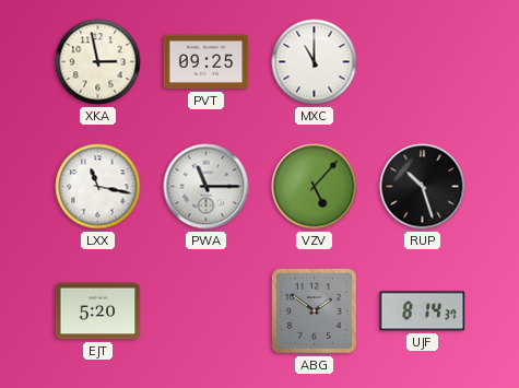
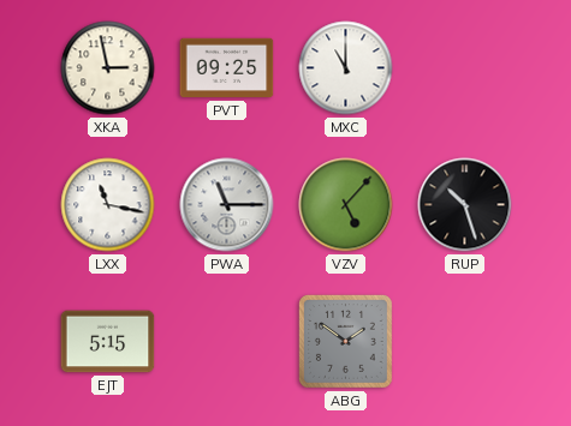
EJT: 5:20 -> 5:15 (108, 342)
UJF: 8:14 -> none (423, 311)
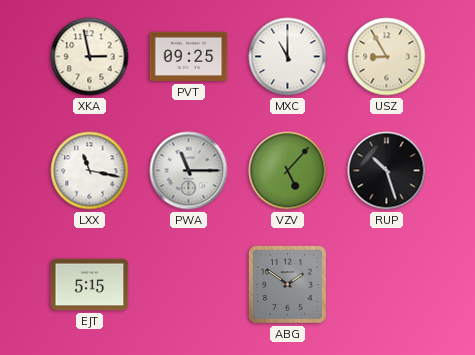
USZ: none -> 8:55 (387, 57)
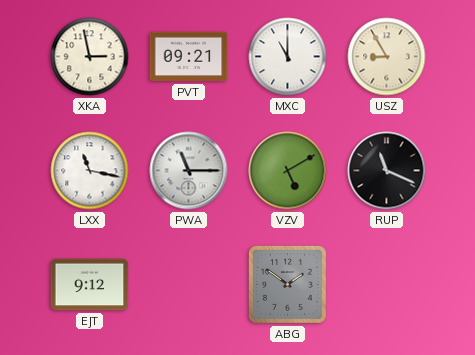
PVT: 09:25 -> 09:21 (189, 57)
VZV: 5:07 -> 5:10 (288, 171)
RUP: 10:27 -> 11:19 (387, 171)
EJT: 5:15 -> 9:12 (90, 285)
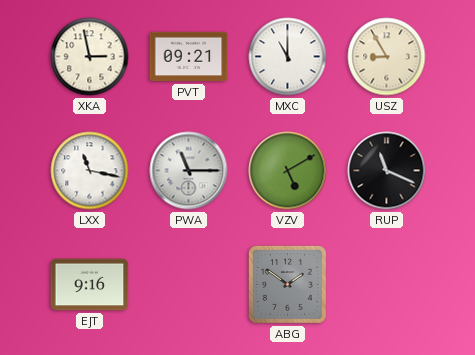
EJT: 9:12 -> 9:16 (90, 285)
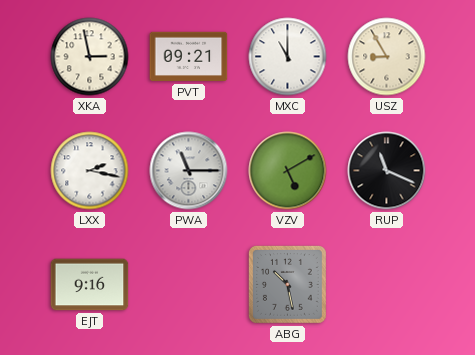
LXX: 11:17 -> 2:17 (90, 171)
ABG: 1:51 -> 10:28 (287, 284)
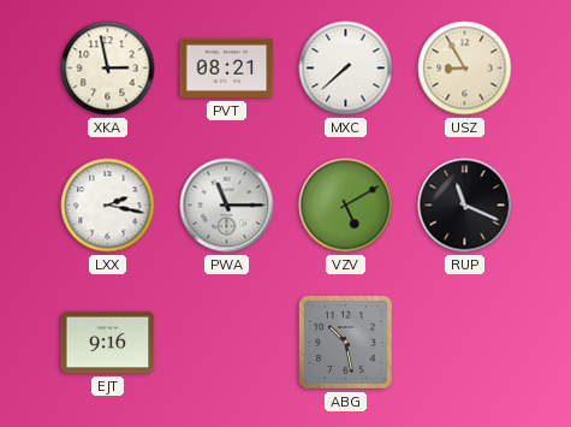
PVT: 09:21 -> 08:21 (227, 69)
MXC: 11:00 -> 7:38 (346, 69)
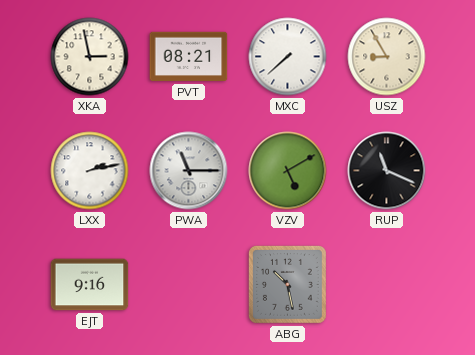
LXX: 2:17 -> 2:13 (90, 171)
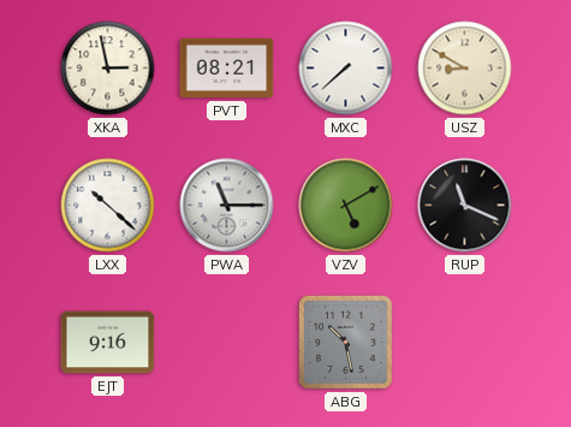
USZ: 8:55 -> 8:50 (465, 69)
LXX: 2:13 -> 10:22 (108, 206)
